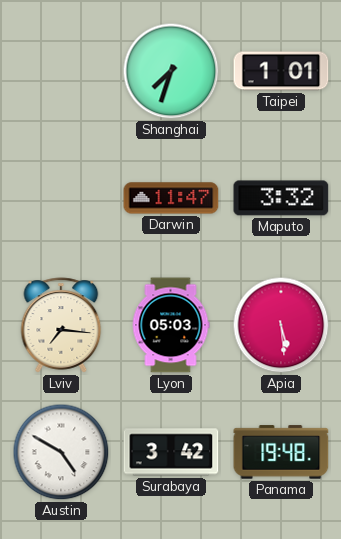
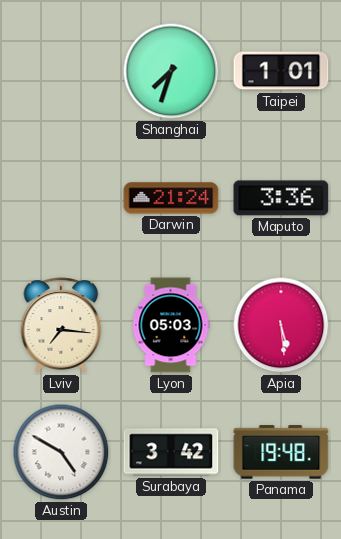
Darwin: 11:47 -> 21:24 (171, 198)
Maputo: 3:32 -> 3:36 (281, 198)
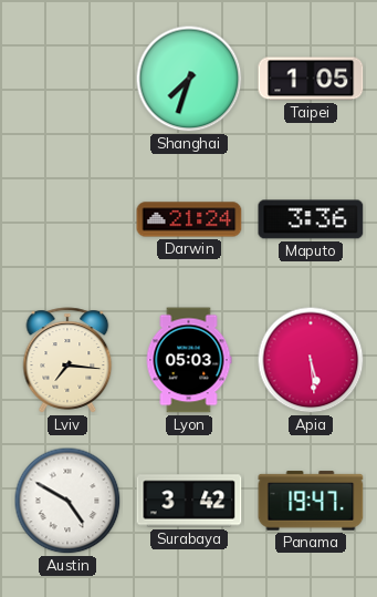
Taipei: 1:01 -> 1:05 (311, 79)
Panama: 19:48 -> 19:47 (311, 501)
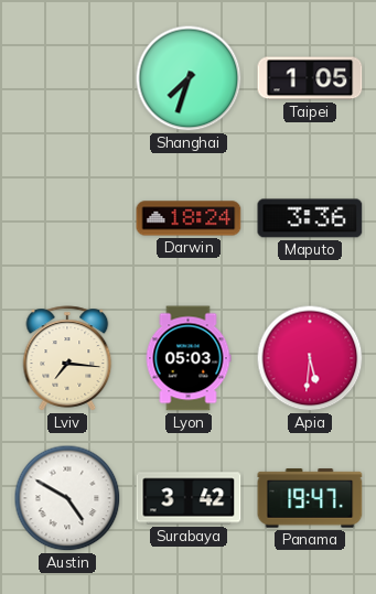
Darwin: 21:24 -> 18:24 (189, 218)
Apia: 5:29 -> 5:31 (310, 358)
